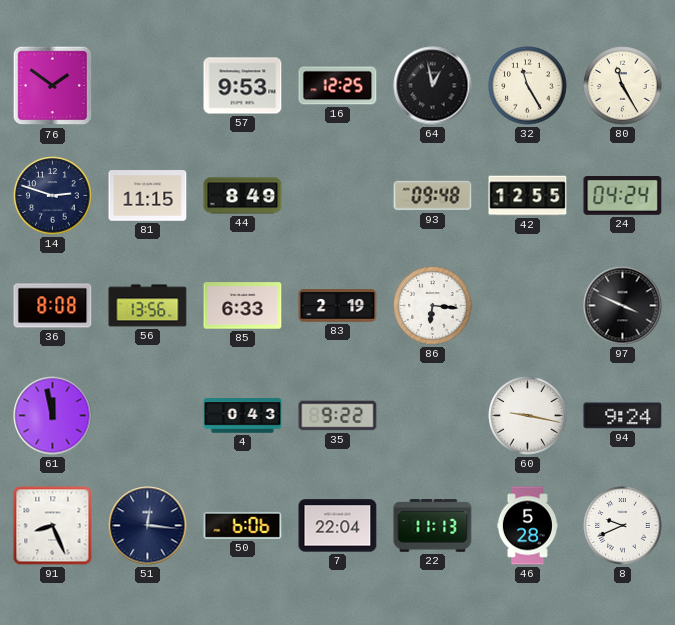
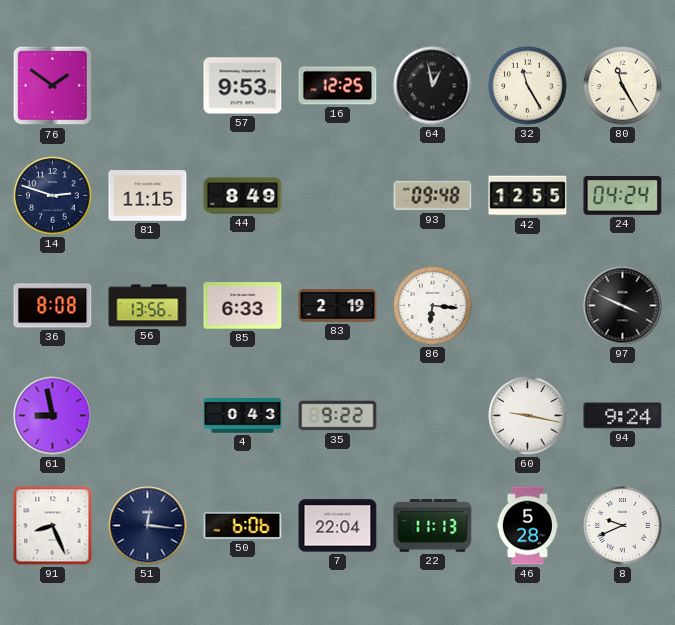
61: 11:58 -> 8:58 (53, 416)
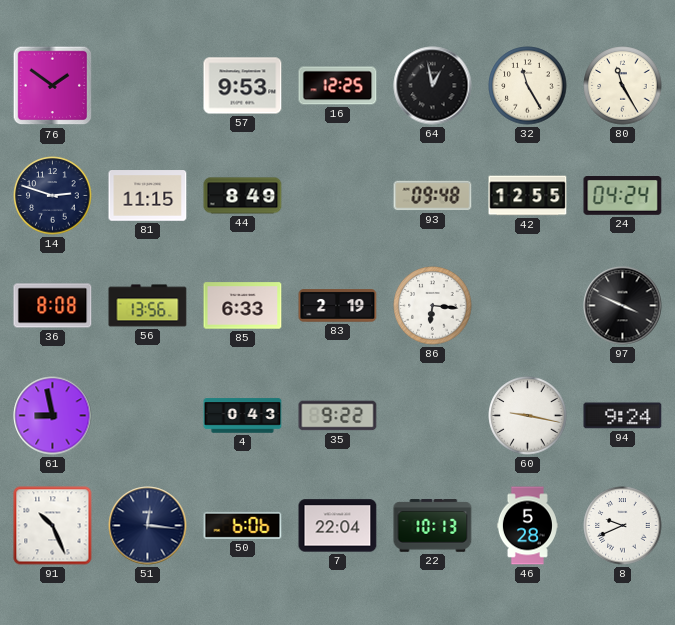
91: 8:26 -> 10:26 (53, 526)
22: 11:13 -> 10:13 (433, 526)
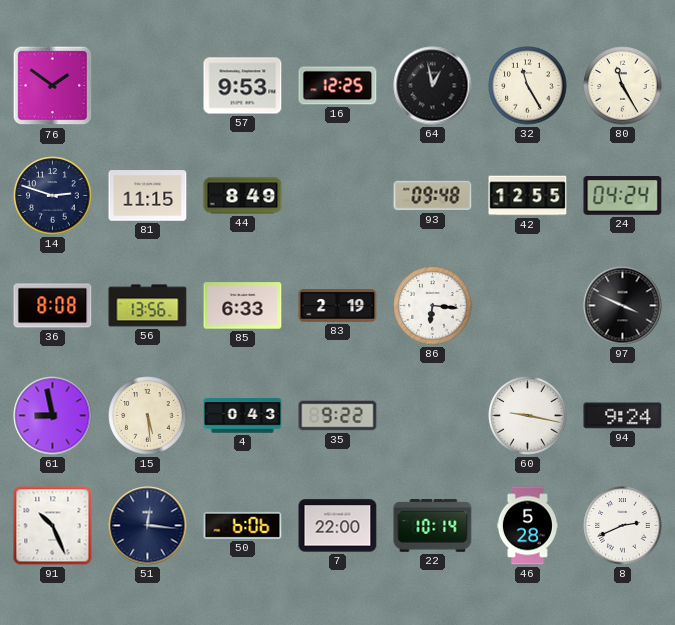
15: none -> 5:29 (148, 416)
7: 22:04 -> 22:00 (338, 526)
22: 10:13 -> 10:14 (433, 526)
8: 9:41 -> 2:41 (623, 526)
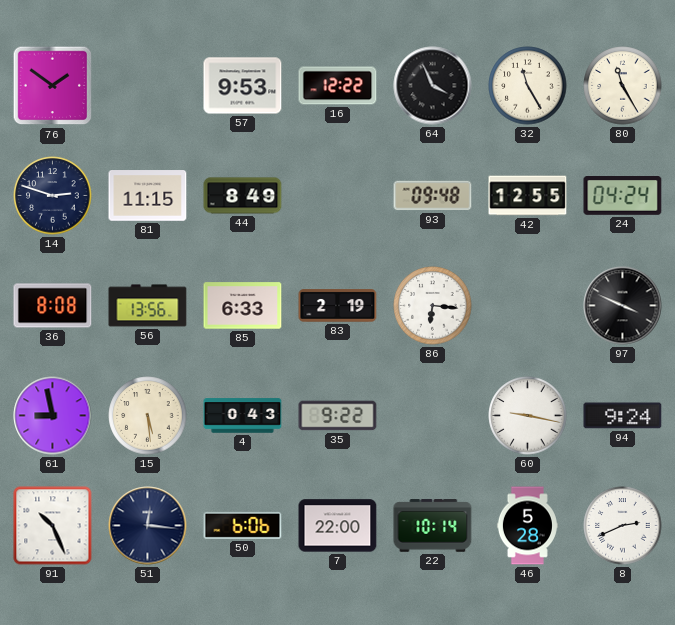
16: 12:25 -> 12:22 (338, 86)
64: 12:58 -> 3:56 (433, 86)
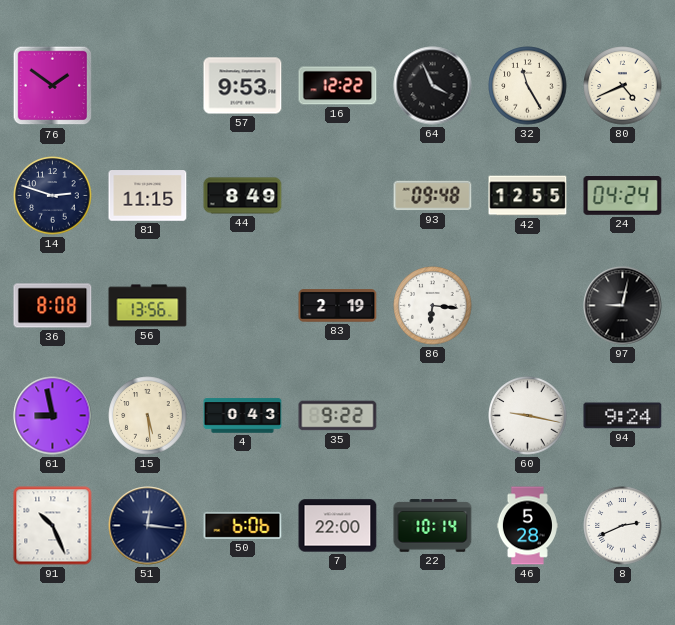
80: 11:25 -> 4:41 (623, 86)
85: 6:33 -> none (243, 306)
97: 3:49 -> 9:02 (623, 306)
